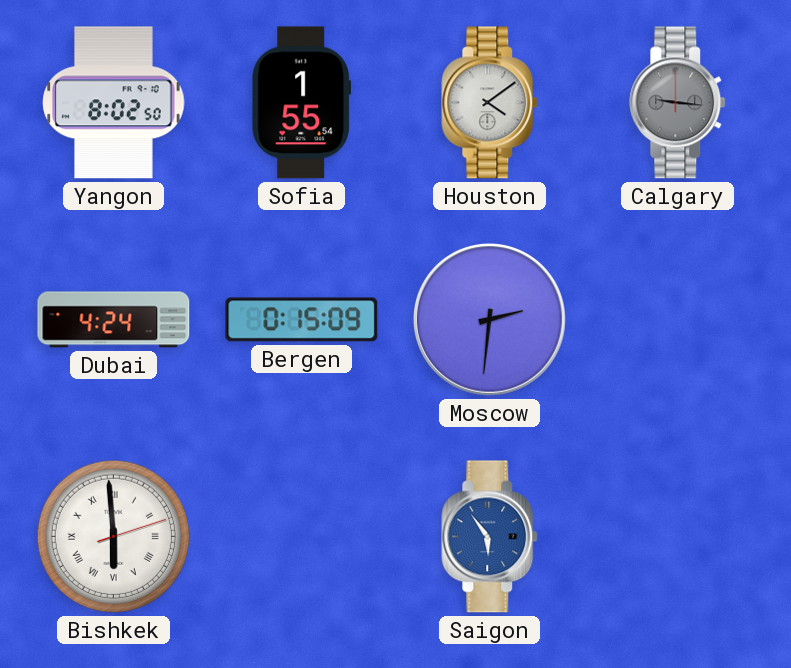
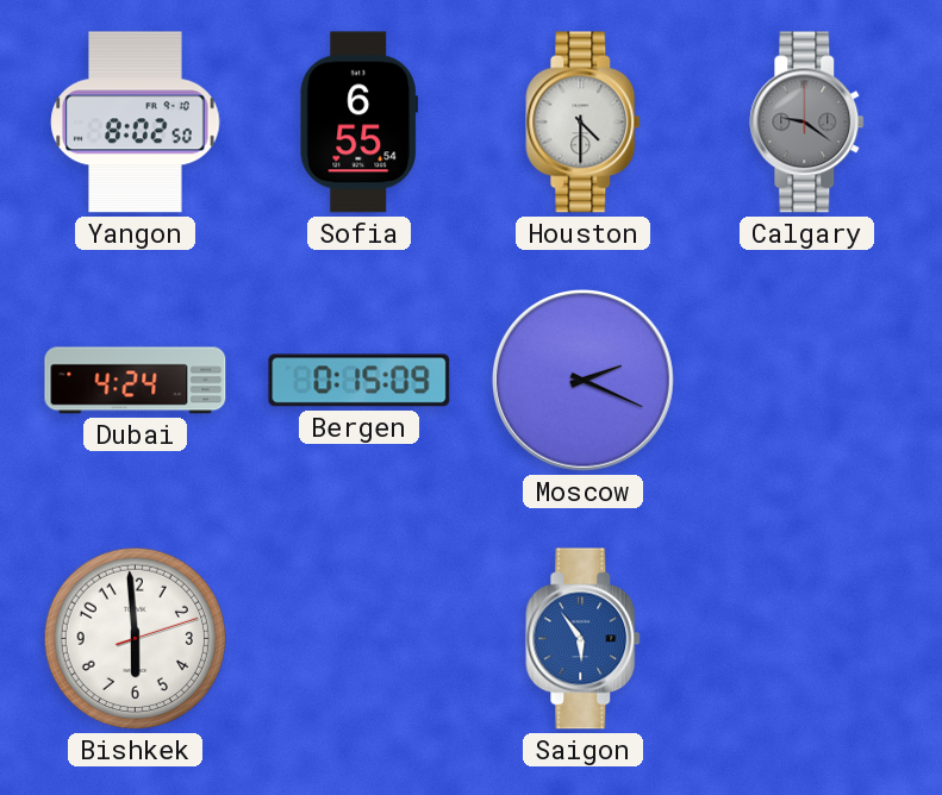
Sofia: 1:55 -> 6:55 (358, 123)
Houston: 4:09 -> 4:30 (584, 123)
Calgary: 9:16 -> 9:21 (807, 123)
Moscow: 2:31 -> 2:19 (582, 380)
Bishkek numerals: Roman -> Arabic (135, 638)
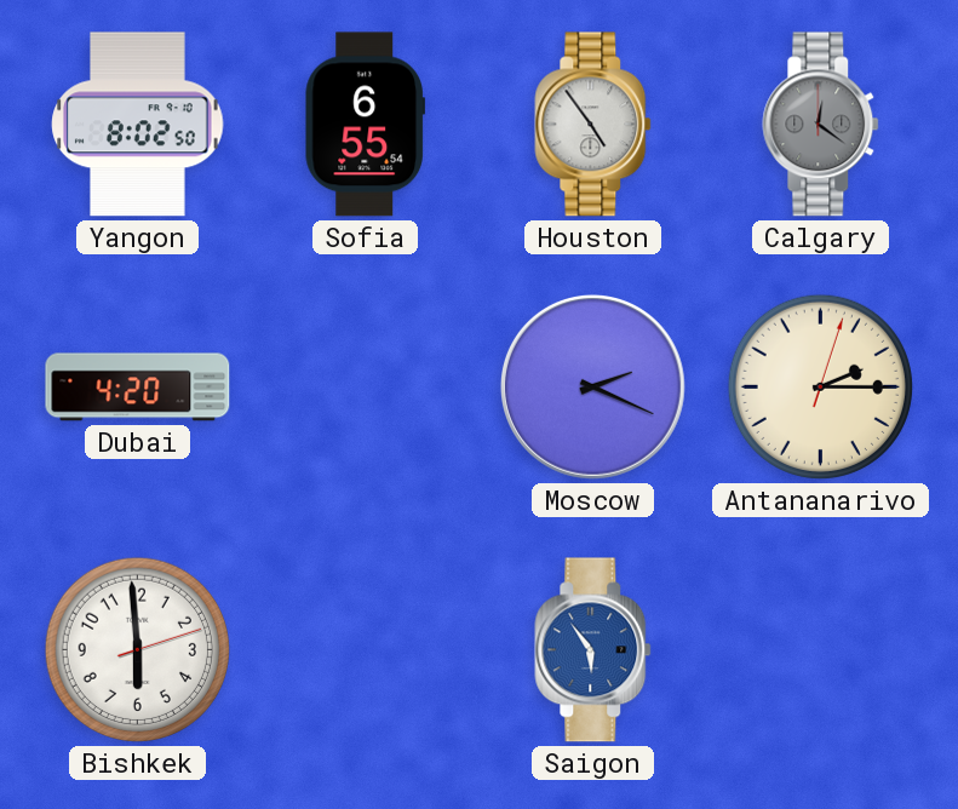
Houston: 4:30 -> 4:54 (593, 125)
Calgary: 9:21 -> 12:21 (821, 125)
Dubai: 4:24 -> 4:20 (138, 388)
Bergen: 0:15 -> none (360, 381)
Antananarivo: none -> 2:15 (820, 386)
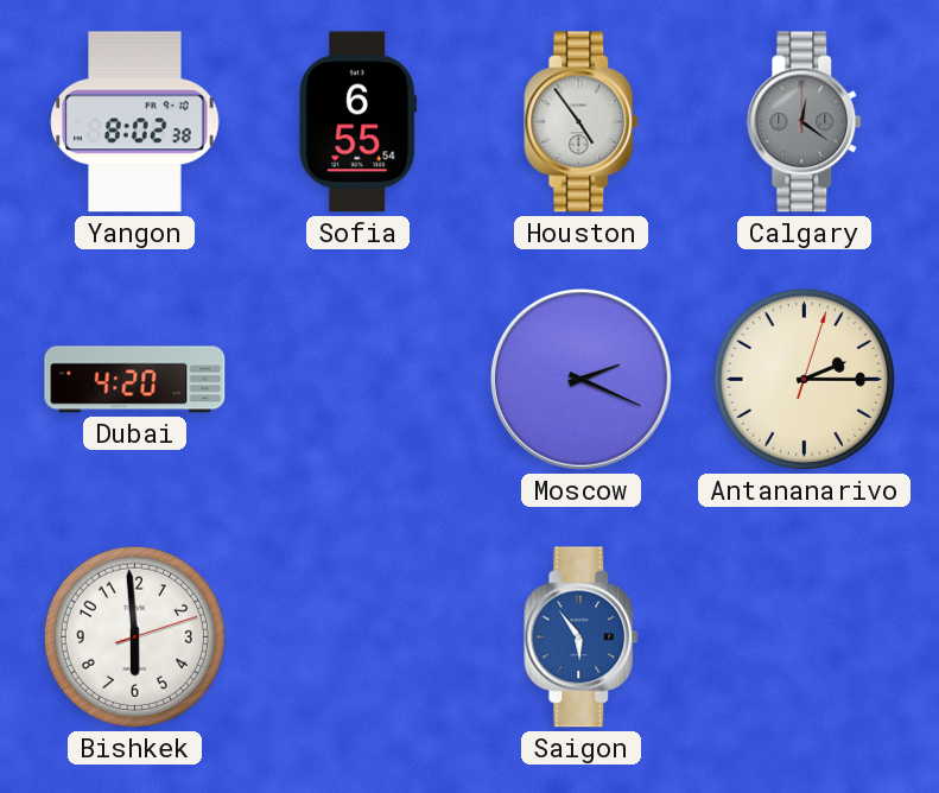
Yangon: 8:02:50 -> 8:02:38 (135, 122)
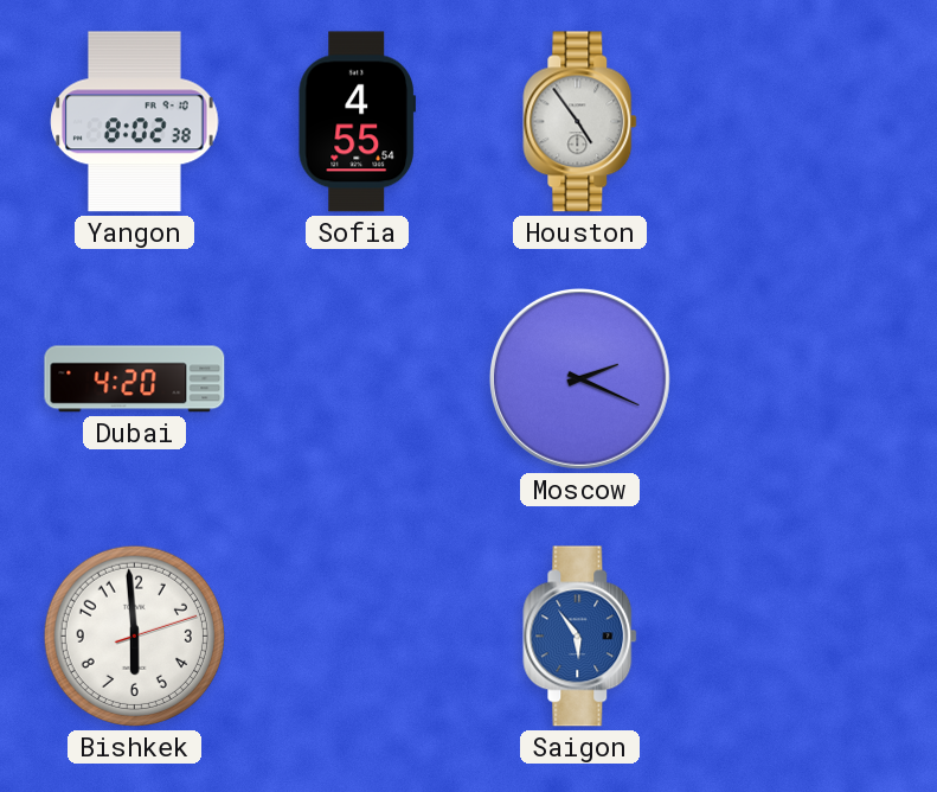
Sofia: 6:55 -> 4:55 (357, 122)
Calgary: 12:21 -> none (805, 122)
Antananarivo: 2:15 -> none (804, 379)
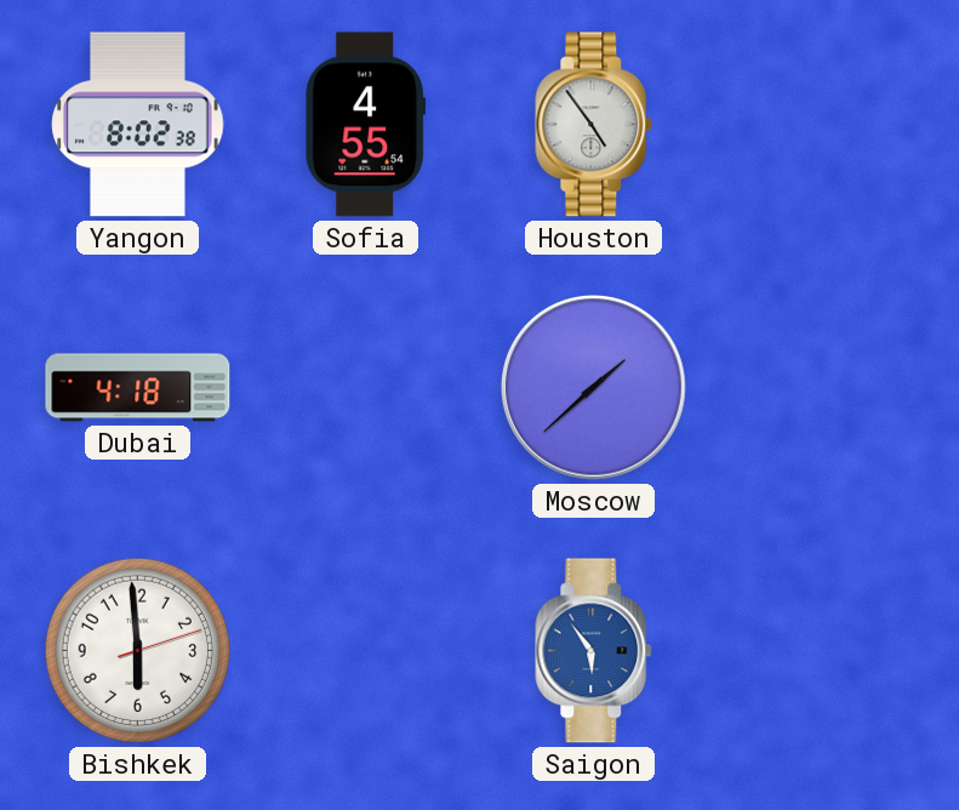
Dubai: 4:20 -> 4:18 (138, 388)
Moscow: 2:19 -> 1:38 (593, 387)
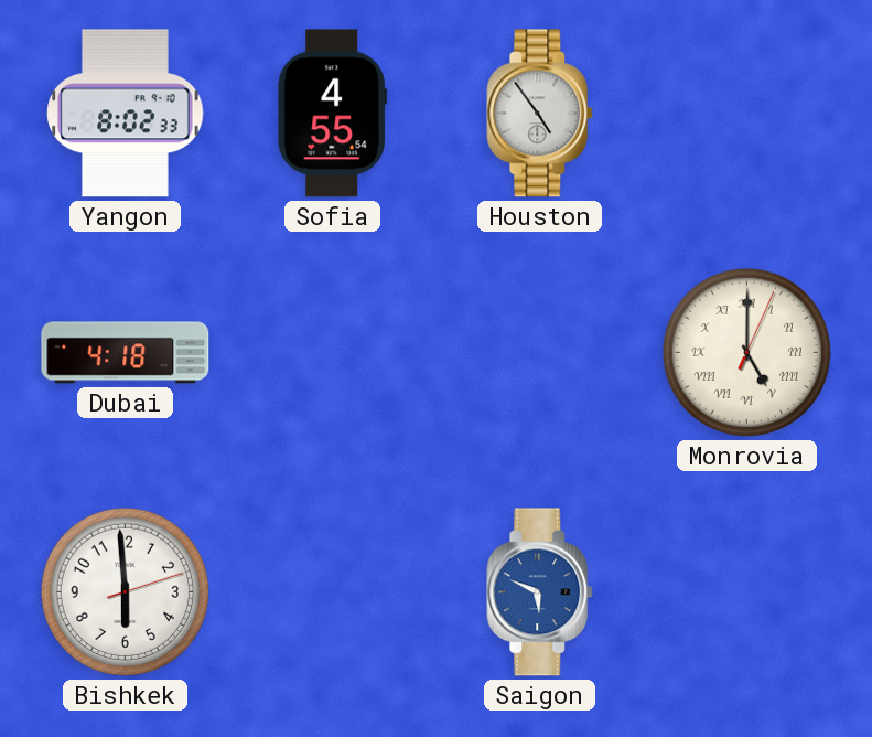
Yangon: 8:02:38 -> 8:02:33 (126, 114)
Moscow: 1:38 -> none (593, 387)
Monrovia: none -> 5:00 (746, 352)
Saigon: 5:54 -> 5:49 (540, 592)
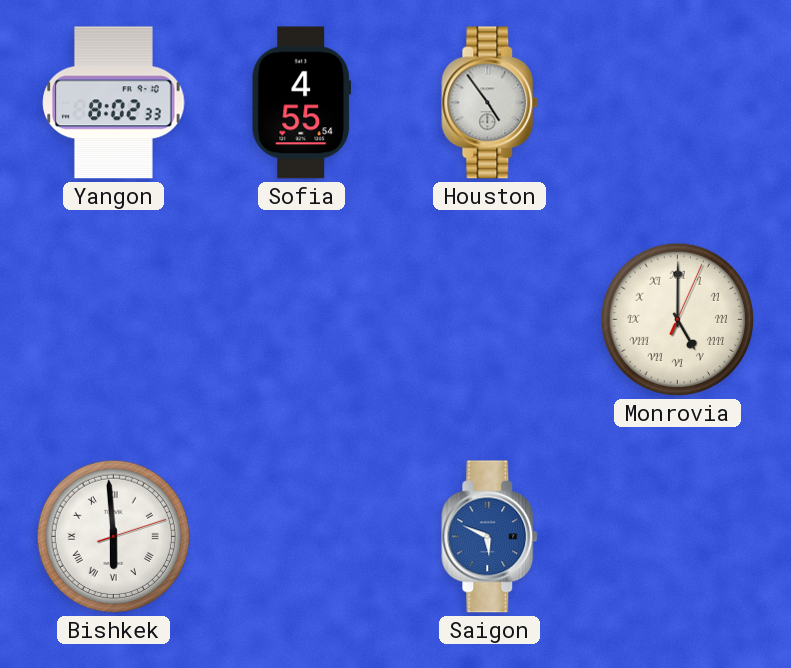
Dubai: 4:18 -> none (126, 353)
Bishkek numerals: Arabic -> Roman (113, 536)
